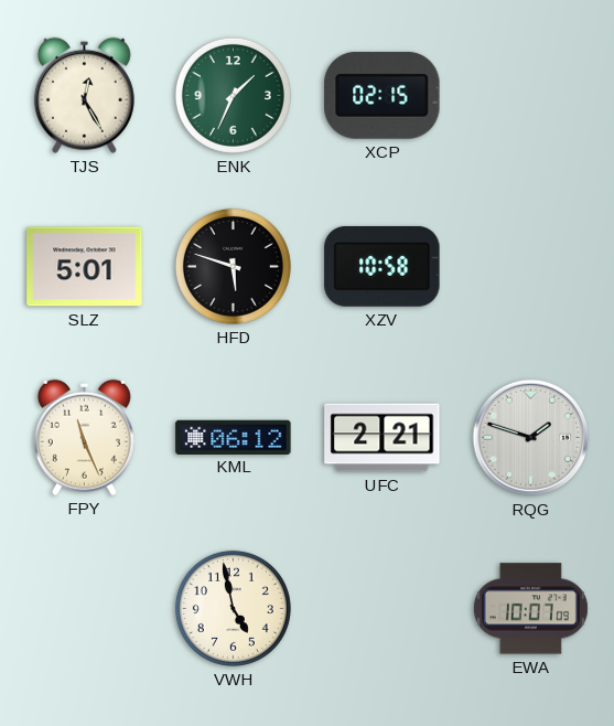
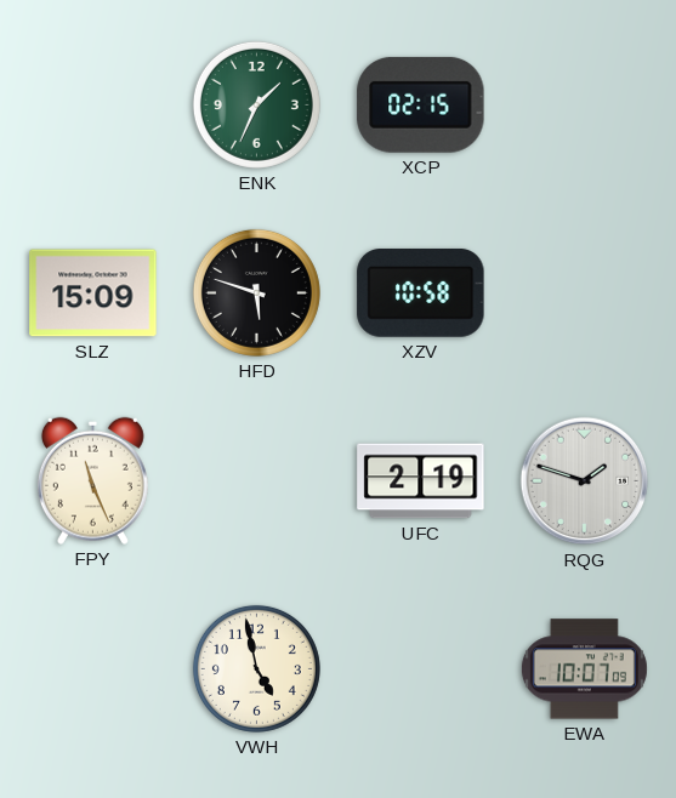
TJS: 12:25 -> none (84, 95)
SLZ: 5:01 -> 15:09 (93, 293)
KML: 06:12 -> none (234, 437)
UFC: 2:21 -> 2:19 (421, 481)
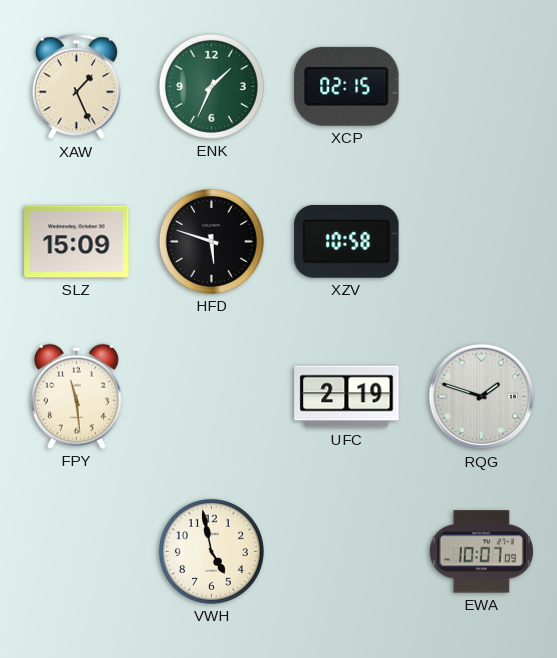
XAW: none -> 1:26 (76, 87)
FPY: 11:26 -> 11:29 (76, 396)
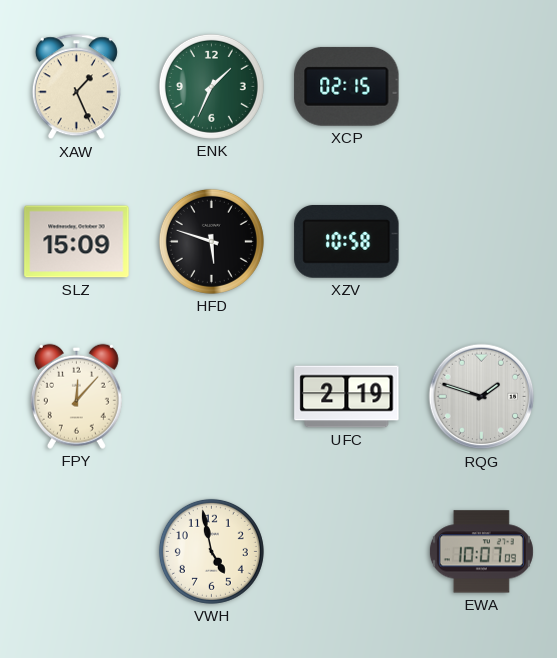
FPY: 11:29 -> 12:07 (76, 396)
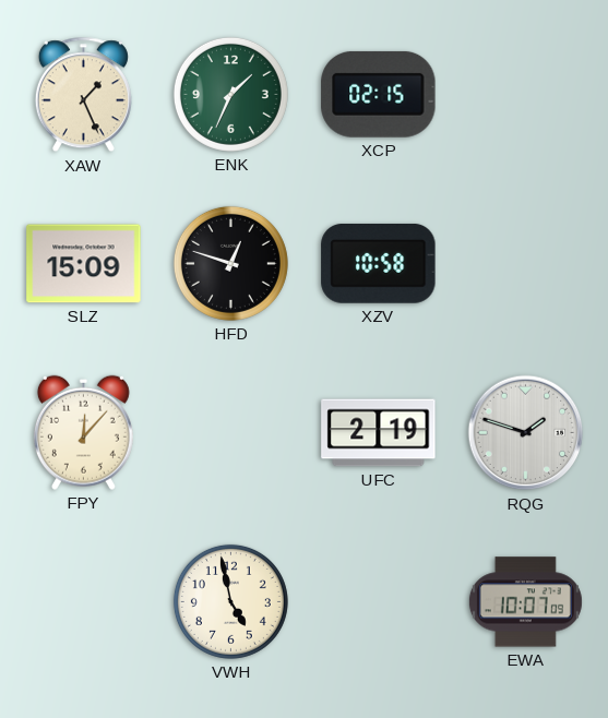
HFD: 5:48 -> 12:48 (230, 263)
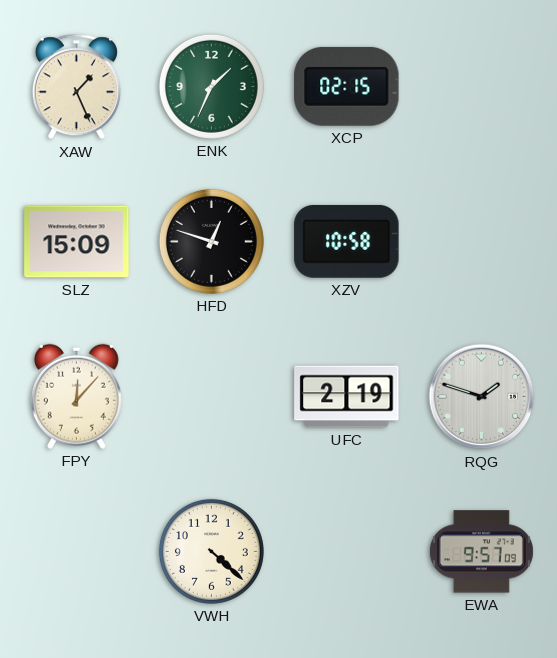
VWH: 4:58 -> 4:22 (211, 551)
EWA: 10:07 -> 9:57 (481, 552)
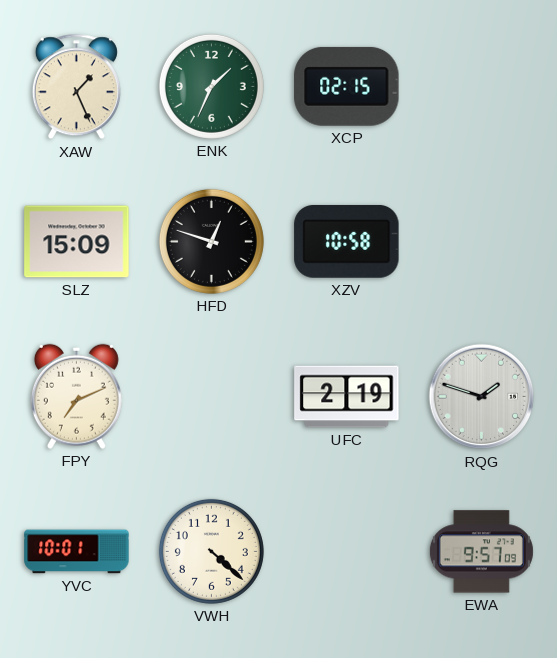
FPY: 12:07 -> 7:11 (76, 396)
YVC: none -> 10:01 (77, 552)
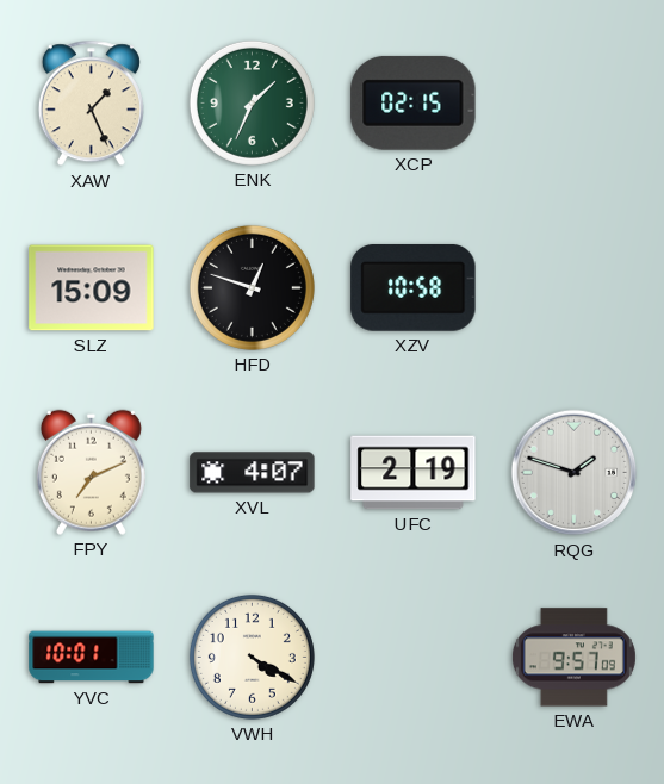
XVL: none -> 4:07 (253, 473)
VWH: 4:22 -> 4:20 (252, 657)
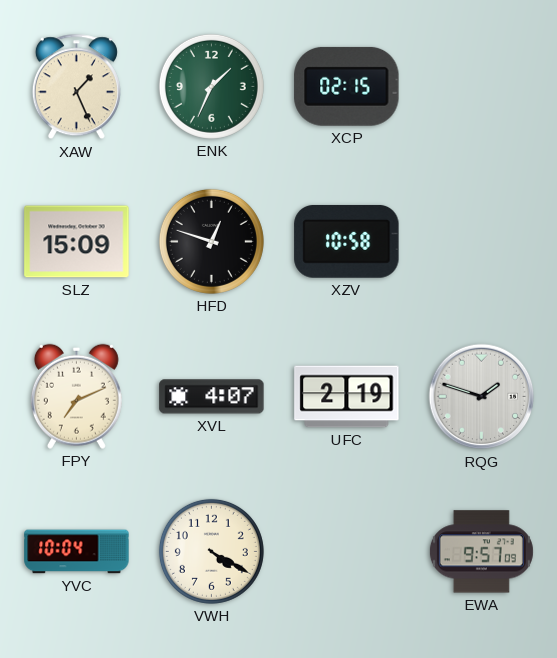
YVC: 10:01 -> 10:04 (77, 552)
